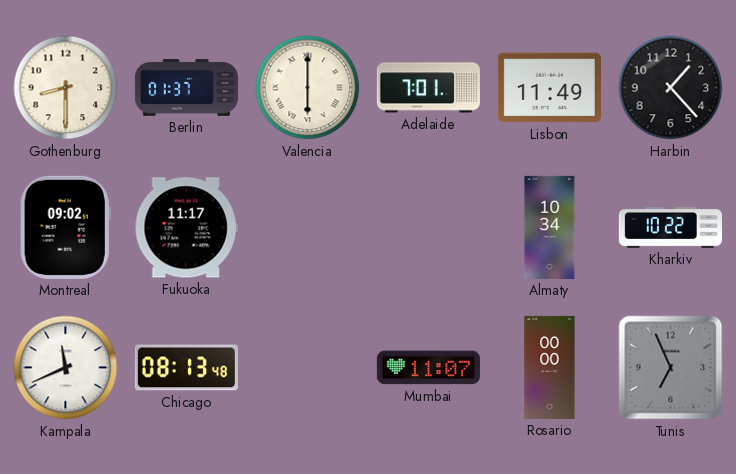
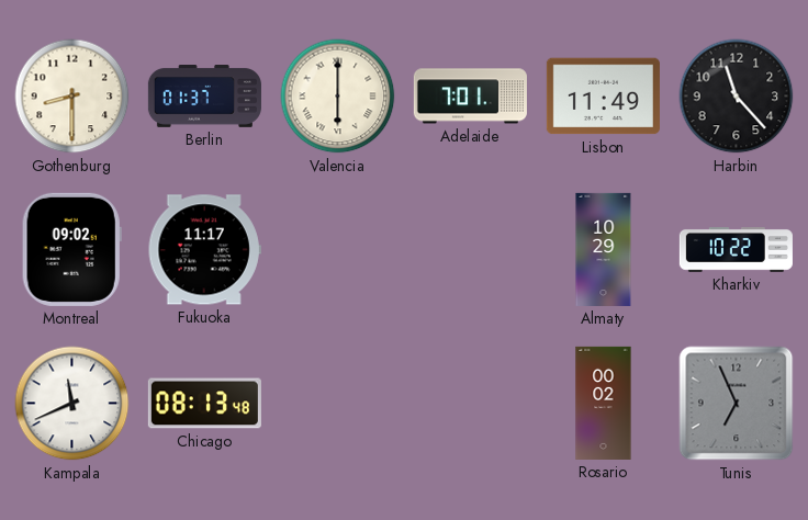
Harbin: 1:23 -> 11:23 (737, 97)
Almaty: 10:34 -> 10:29 (604, 249)
Mumbai: 11:07 -> none (428, 368)
Rosario: 00:00 -> 00:02 (604, 403)
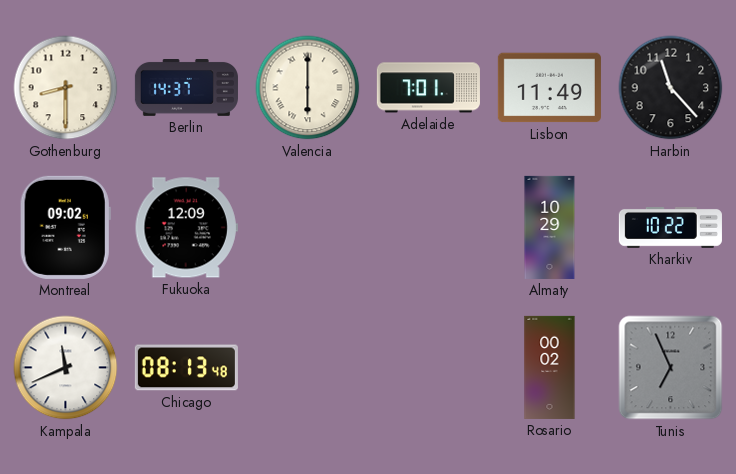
Berlin: 01:37 -> 14:37 (186, 88)
Fukuoka: 11:17 -> 12:09 (186, 228)
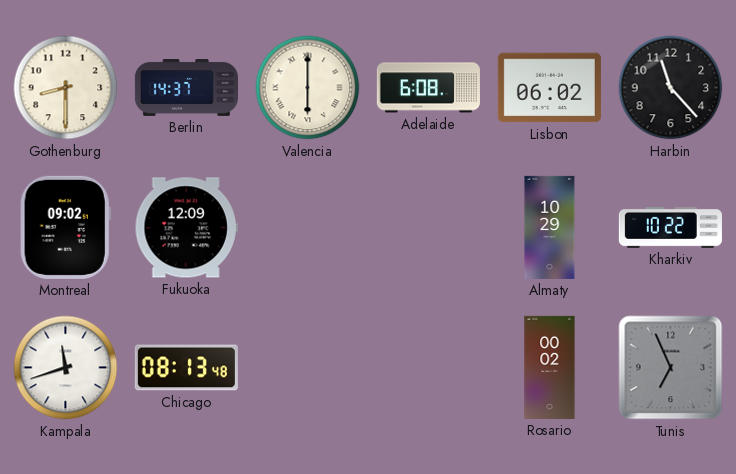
Adelaide: 7:01 -> 6:08 (428, 88)
Lisbon: 11:49 -> 06:02 (549, 88)
Kampala: 11:41 -> 11:42 (66, 368)
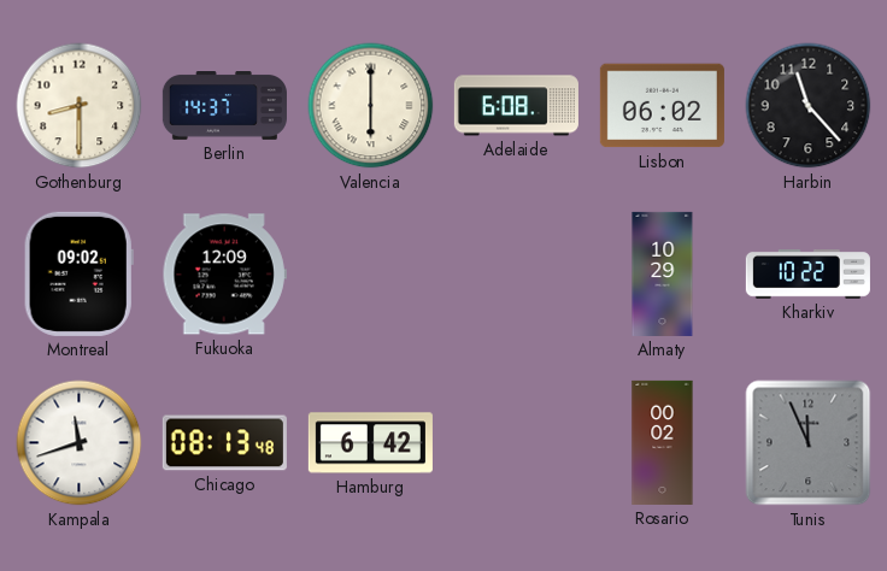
Hamburg: none -> 6:42 (370, 443)
Tunis: 6:56 -> 11:56 (809, 443)
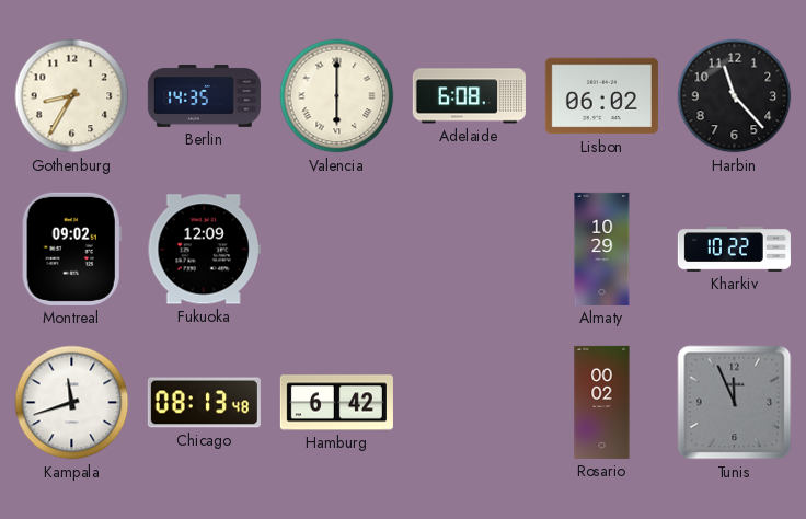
Gothenburg: 8:30 -> 8:35 (72, 96)
Berlin: 14:37 -> 14:35 (204, 96)
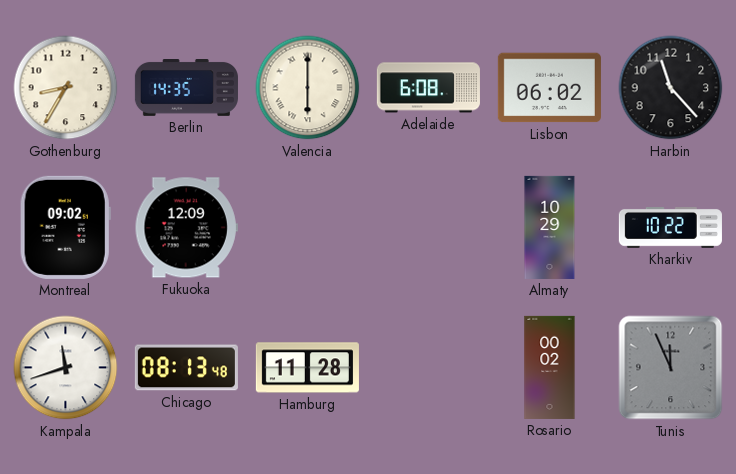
Hamburg: 6:42 -> 11:28 (307, 368)
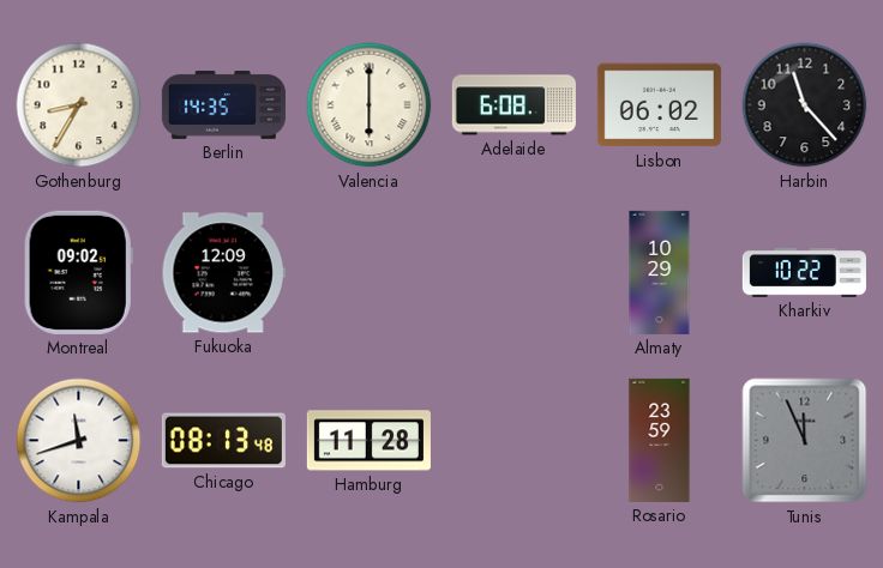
Rosario: 00:02 -> 23:59 (660, 440)
